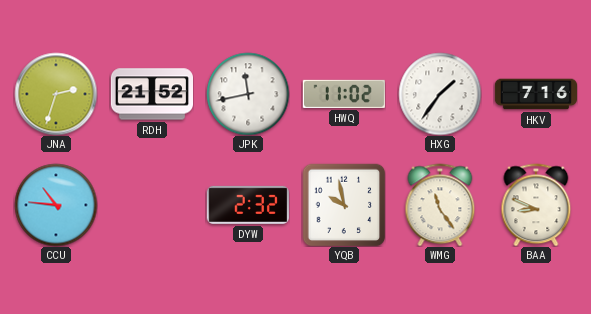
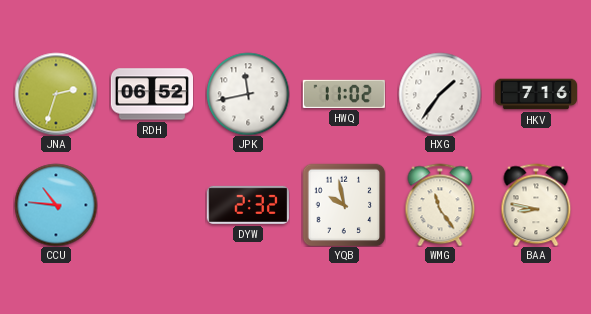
RDH: 21:52 -> 06:52 (151, 94)
BAA: 8:49 -> 8:47 (536, 205)
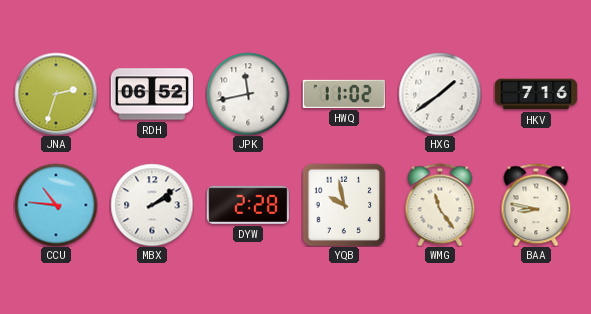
HXG: 1:36 -> 1:39 (440, 94)
MBX: none -> 2:09 (152, 205)
DYW: 2:32 -> 2:28 (248, 205)
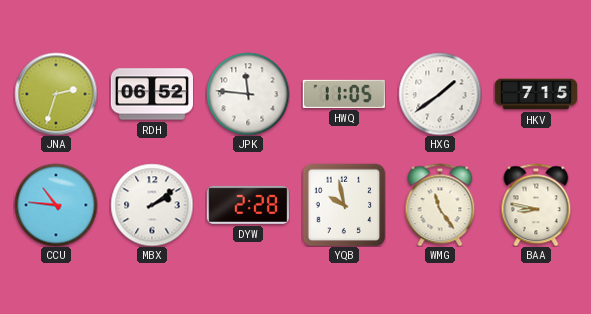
JPK: 11:43 -> 11:46 (248, 94)
HWQ: 11:02 -> 11:05 (344, 94)
HKV: 7:16 -> 7:15 (535, 94)
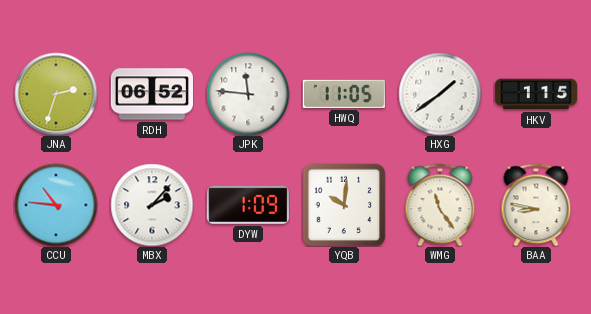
HKV: 7:15 -> 1:15 (535, 94)
MBX: 2:09 -> 2:07 (152, 205)
DYW: 2:28 -> 1:09 (248, 205)
YQB: 9:58 -> 10:01 (344, 205)
